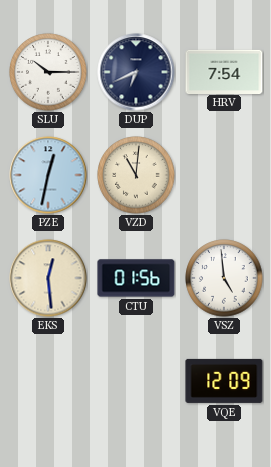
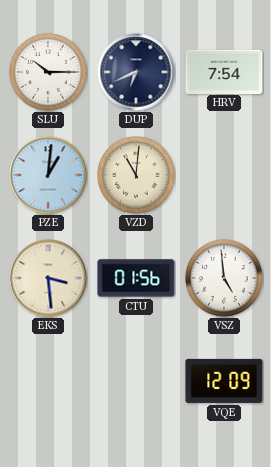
PZE: 12:32 -> 1:01 (48, 175)
EKS: 12:29 -> 3:29 (48, 278)
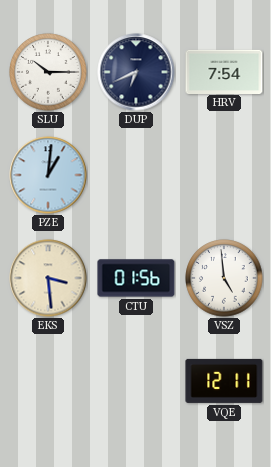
VZD: 11:01 -> none (136, 175)
VQE: 12:09 -> 12:11 (224, 381)
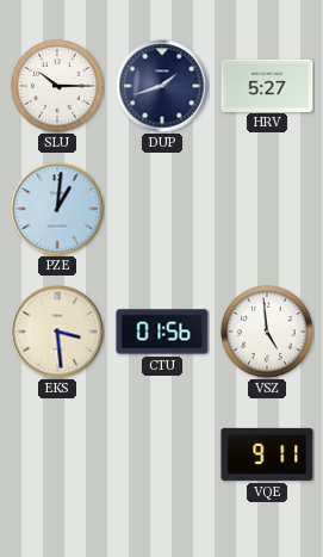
DUP: 6:41 -> 1:42 (162, 86)
HRV: 7:54 -> 5:27 (267, 85)
VQE: 12:11 -> 9:11 (267, 454)
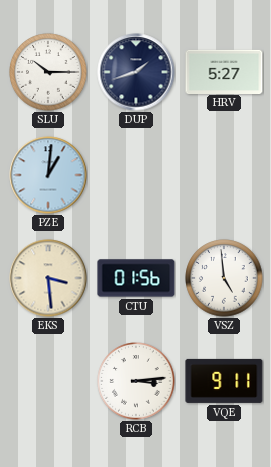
RCB: none -> 3:14 (136, 381)
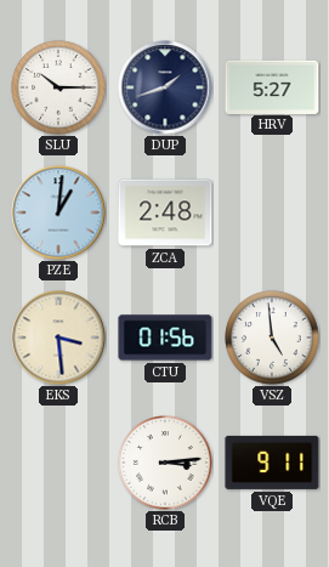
ZCA: none -> 2:48 (165, 212)
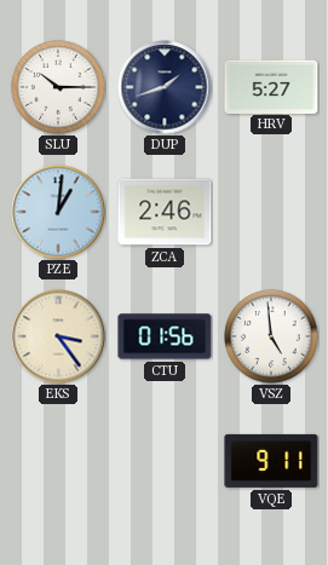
ZCA: 2:48 -> 2:46 (165, 212)
EKS: 3:29 -> 3:24 (58, 336)
RCB: 3:14 -> none (165, 463)
